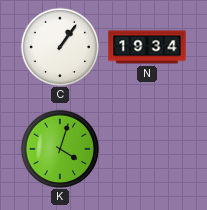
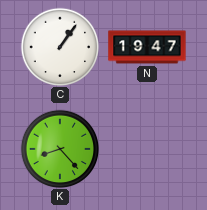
N: 19:34 -> 19:47 (147, 47)
K: 4:03 -> 8:23 (60, 149)
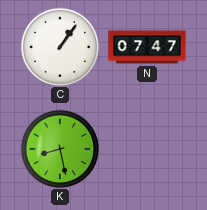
N: 19:47 -> 07:47 (147, 47)
K: 8:23 -> 8:28 (60, 149)
